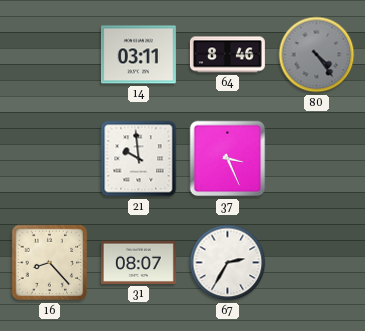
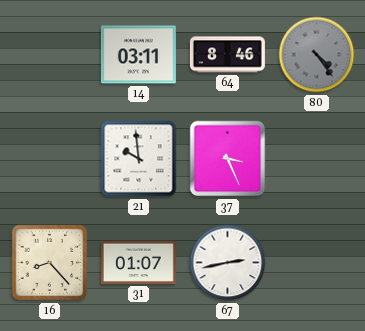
31: 08:07 -> 01:07 (138, 262)
67: 2:35 -> 2:43 (228, 263)
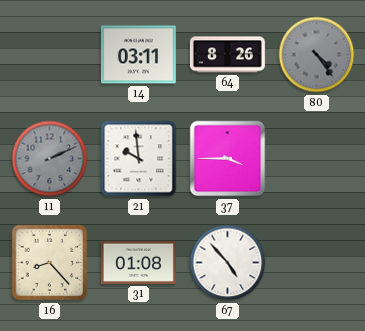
64: 8:46 -> 8:26 (227, 55)
11: none -> 2:11 (50, 159)
37: 3:26 -> 3:45 (228, 159)
31: 01:07 -> 01:08 (138, 262)
67: 2:43 -> 4:53 (228, 263)
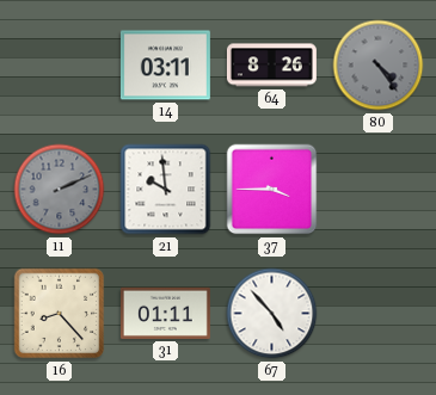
31: 01:08 -> 01:11 (165, 313)
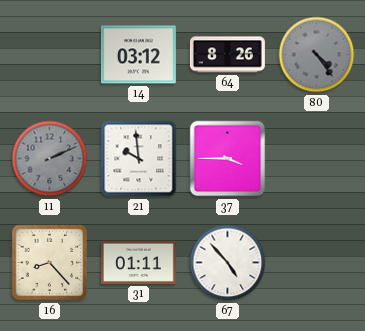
14: 03:11 -> 03:12 (138, 55)
